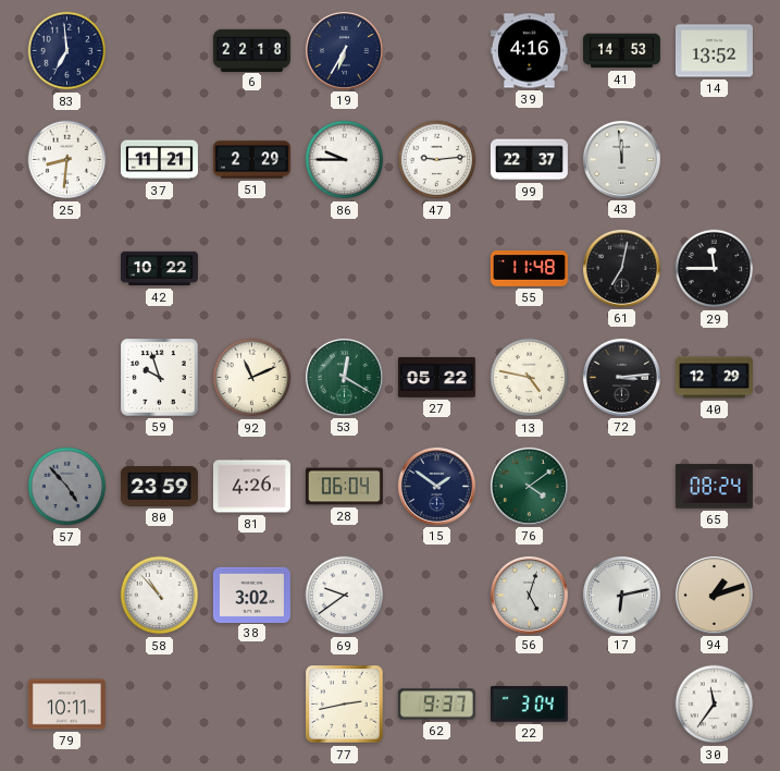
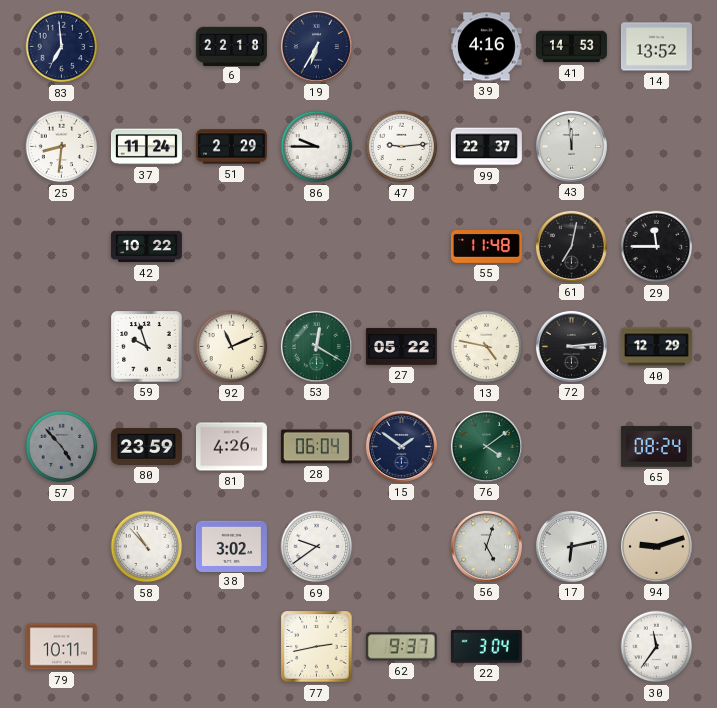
37: 11:21 -> 11:24 (146, 147)
94: 1:12 -> 9:12 (656, 546)
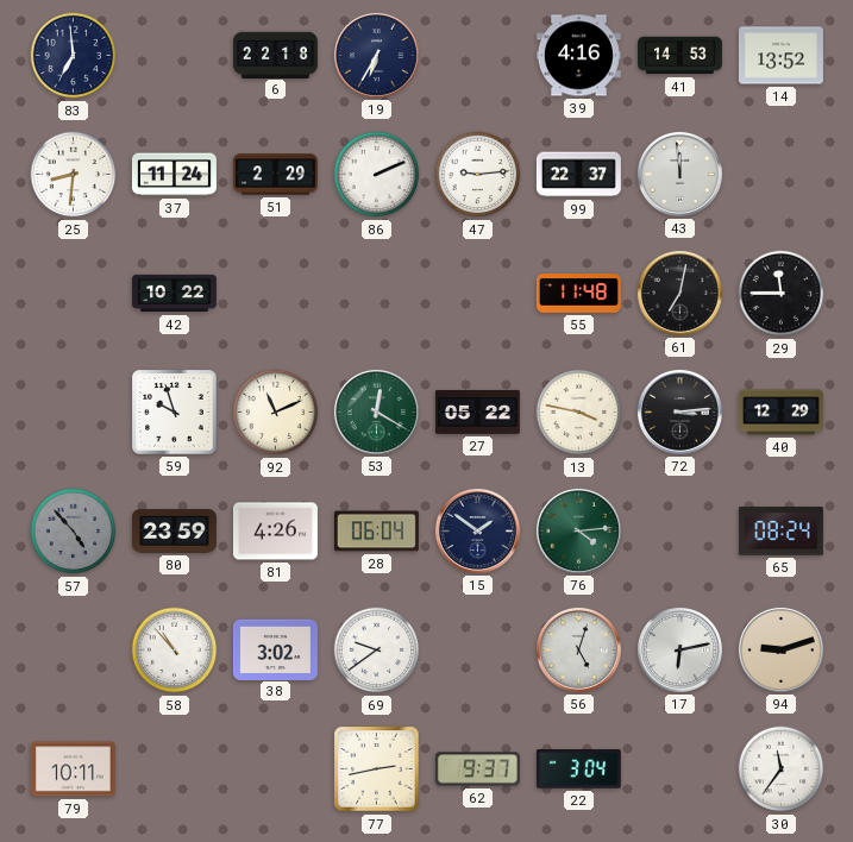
86: 9:45 -> 2:11 (377, 175)
13: 4:47 -> 3:47 (579, 413)
76: 4:09 -> 4:14 (578, 530)
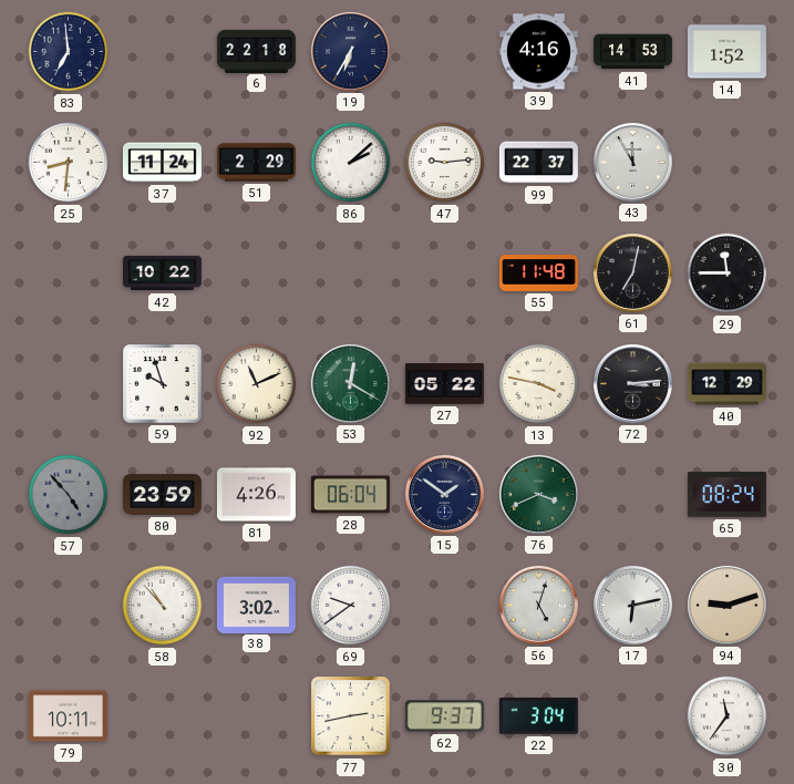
14: 13:52 -> 1:52 (726, 52)
86: 2:11 -> 2:08 (351, 163)
43: 11:59 -> 11:55 (632, 162)
76: 4:14 -> 3:41 (538, 494)
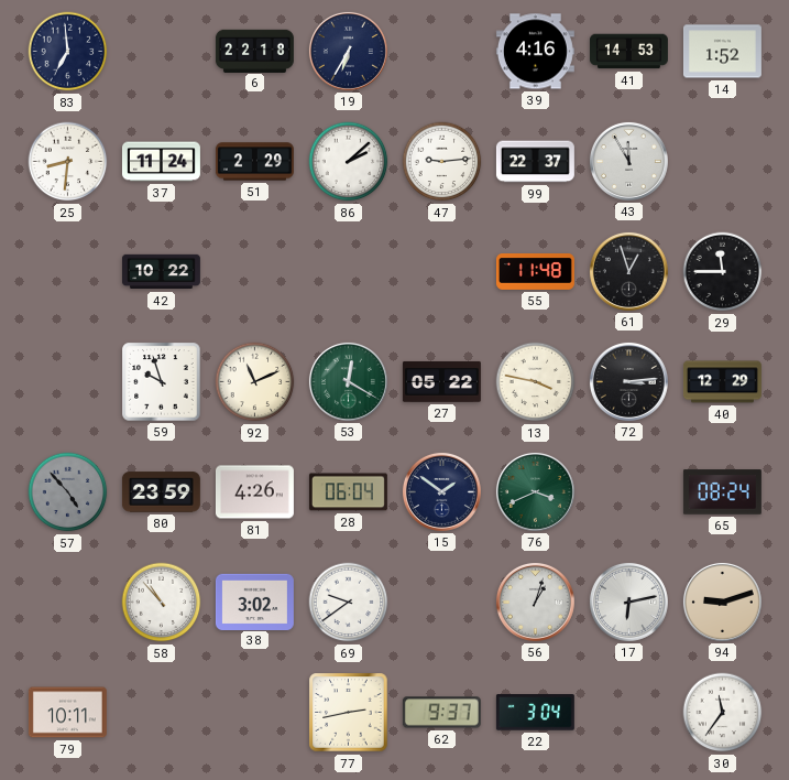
61: 7:02 -> 12:57 (628, 271)
56: 5:03 -> 1:03 (535, 602)
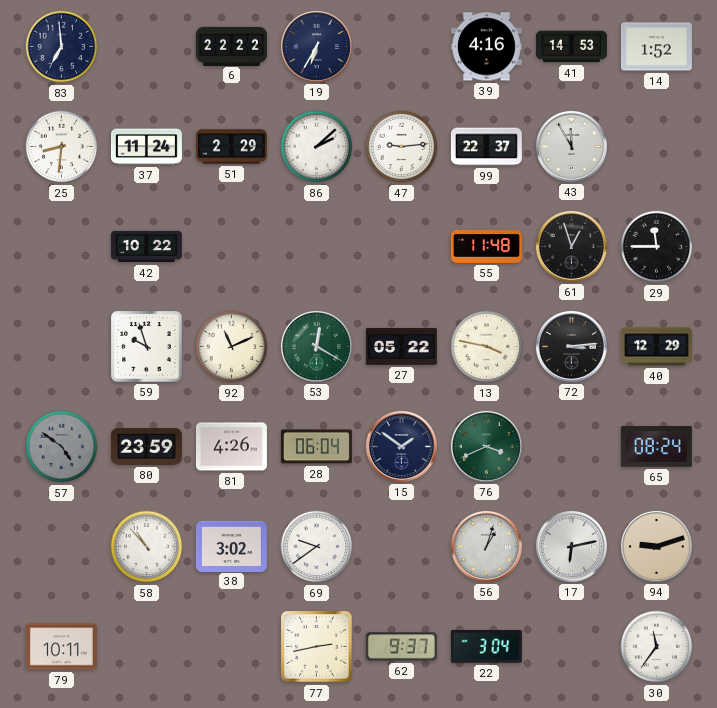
6: 22:18 -> 22:22 (231, 46)
57: 4:53 -> 4:51 (62, 447)
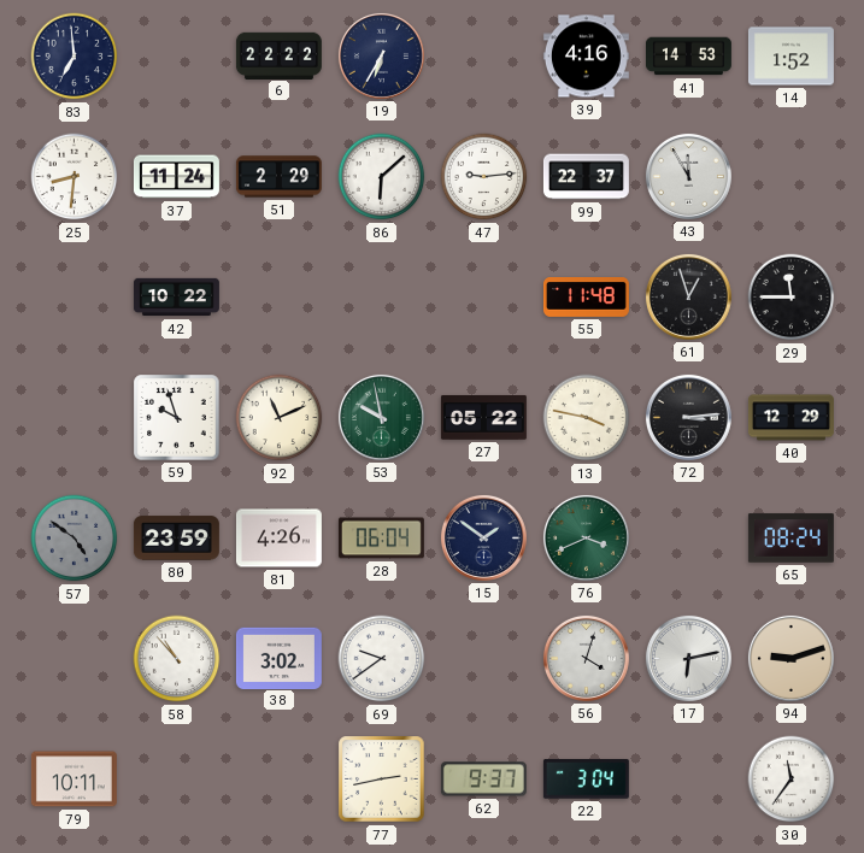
86: 2:08 -> 6:08 (382, 177)
53: 12:20 -> 9:58 (381, 417)
56: 1:03 -> 4:03 (586, 658)
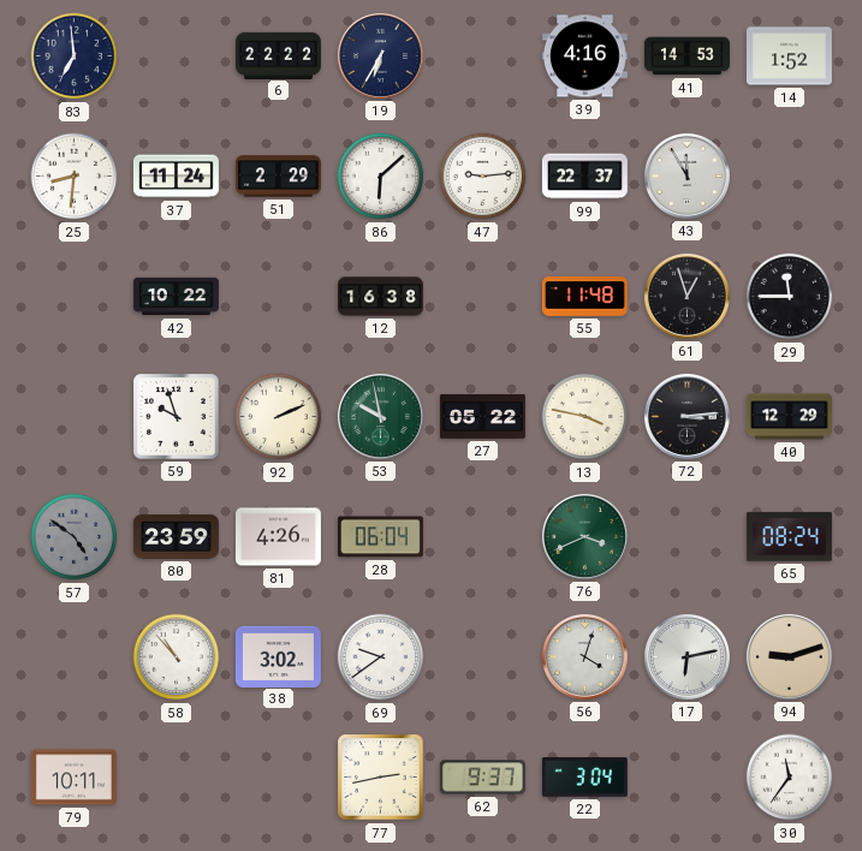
12: none -> 16:38 (380, 297)
92: 11:11 -> 2:11 (279, 417)
15: 1:51 -> none (483, 537)
